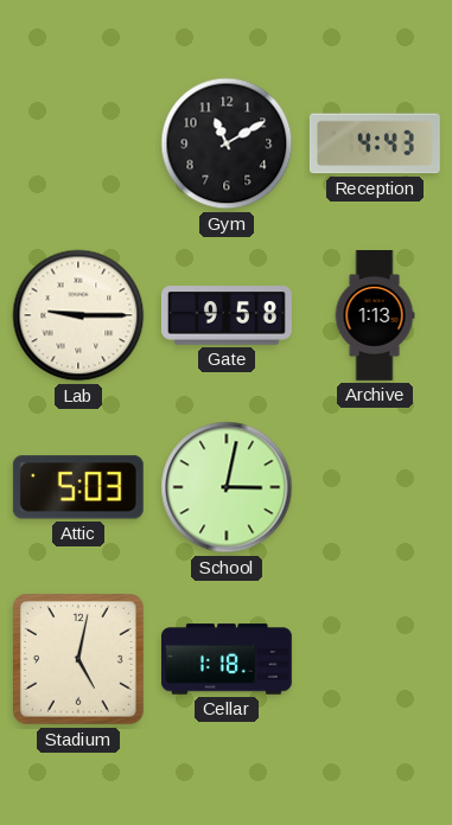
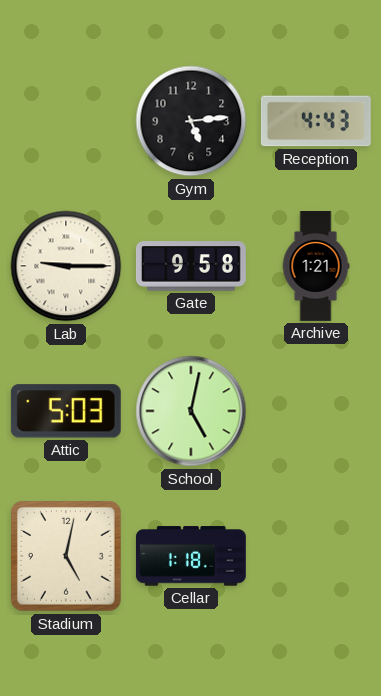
Gym: 11:10 -> 5:14 (191, 121)
Archive: 1:13 -> 1:21 (316, 267)
School: 3:02 -> 5:02 (191, 411)
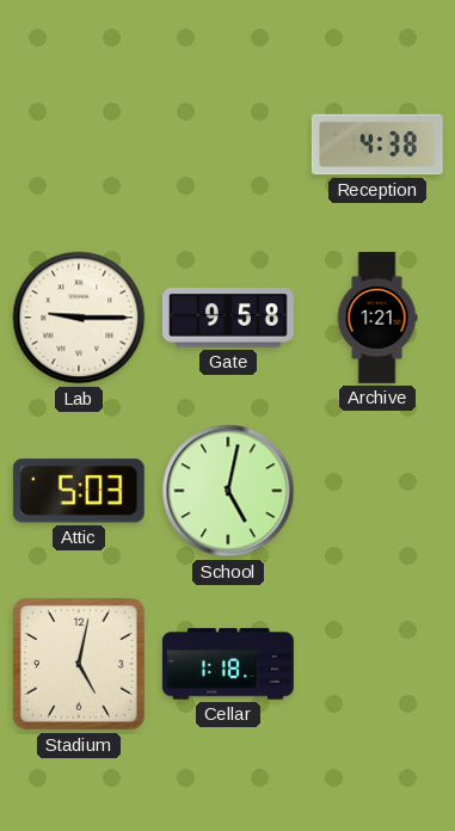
Gym: 5:14 -> none (191, 121)
Reception: 4:43 -> 4:38 (377, 144)
